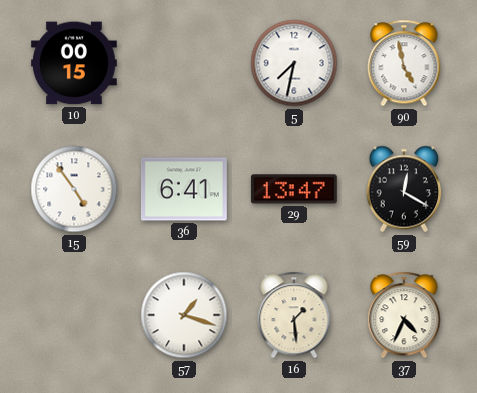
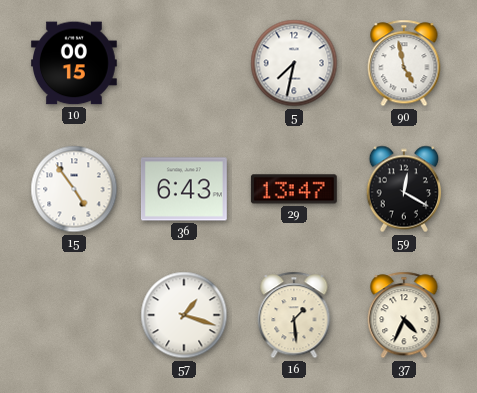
36: 6:41 -> 6:43 (184, 189)
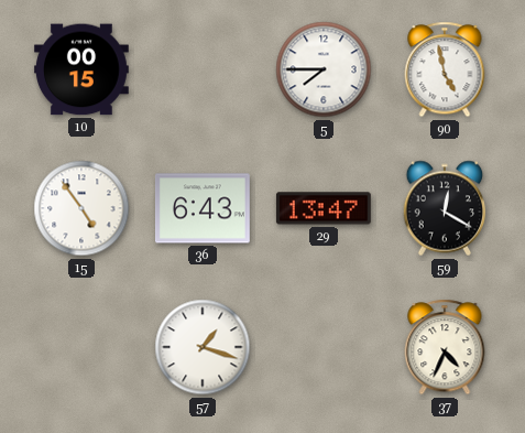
5: 7:32 -> 7:45 (324, 69)
16: 1:29 -> none (294, 315)
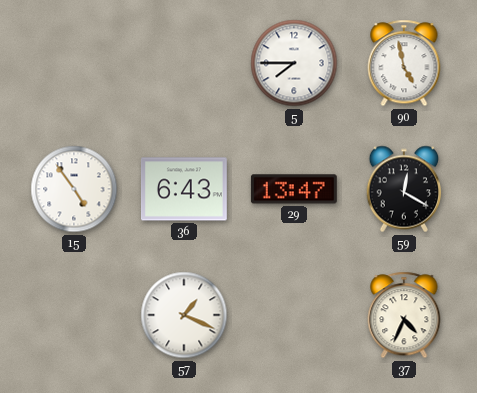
10: 00:15 -> none (81, 69)
57: 1:18 -> 1:19 (184, 315)
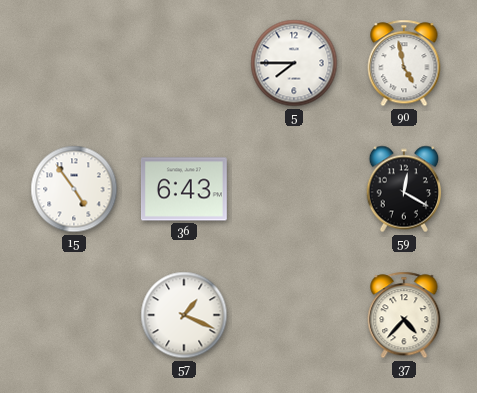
29: 13:47 -> none (294, 189)
37: 4:34 -> 4:37 (404, 315)
